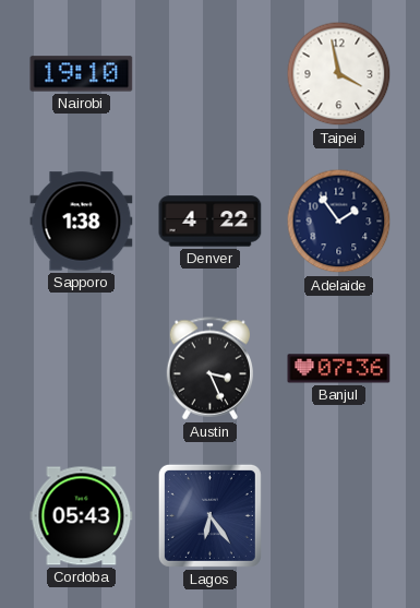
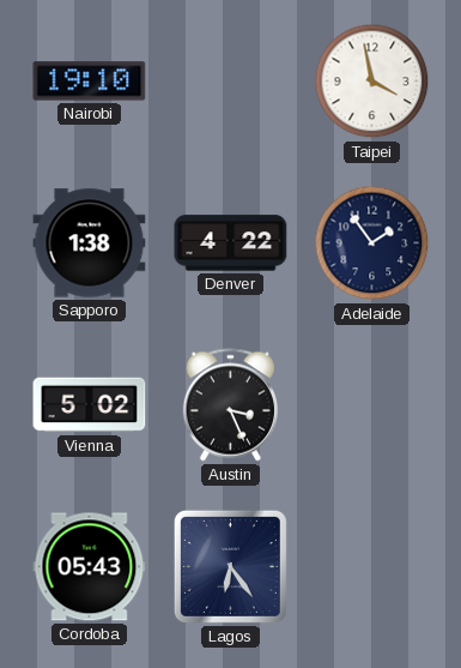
Vienna: none -> 5:02 (90, 405)
Banjul: 07:36 -> none (339, 369)
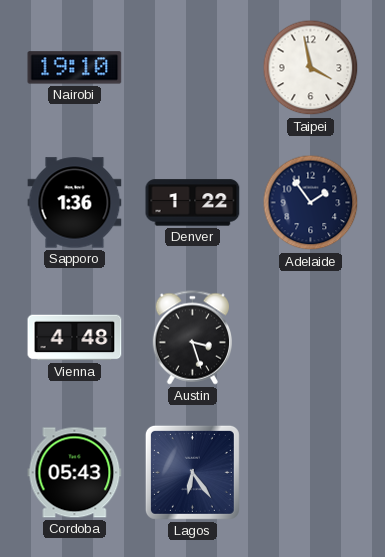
Sapporo: 1:38 -> 1:36 (75, 203)
Denver: 4:22 -> 1:22 (193, 203)
Vienna: 5:02 -> 4:48 (75, 338)
Austin: 3:26 -> 3:27 (192, 338)
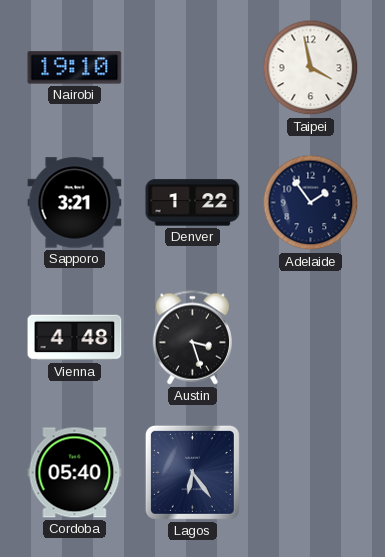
Sapporo: 1:36 -> 3:21 (75, 203)
Cordoba: 05:43 -> 05:40 (75, 473)
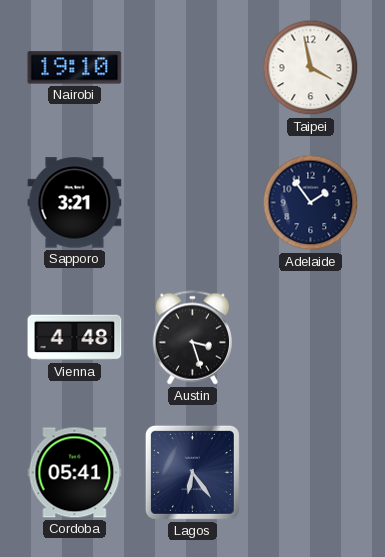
Denver: 1:22 -> none (193, 203)
Cordoba: 05:40 -> 05:41 (75, 473)
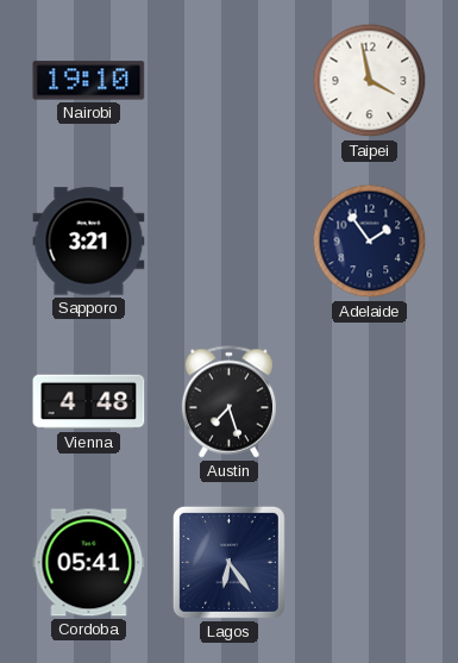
Austin: 3:27 -> 7:27 (228, 402)
